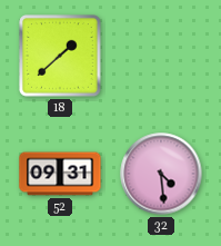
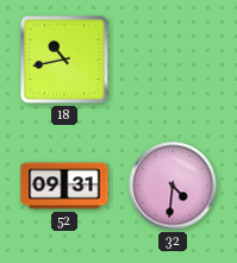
18: 1:38 -> 10:43 (66, 61)
32: 4:29 -> 4:31 (173, 186)
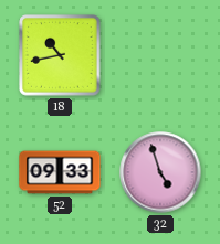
52: 09:31 -> 09:33 (60, 172)
32: 4:31 -> 4:57 (160, 172)
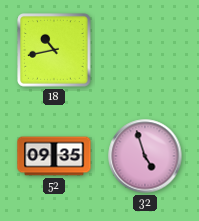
52: 09:33 -> 09:35 (54, 156)
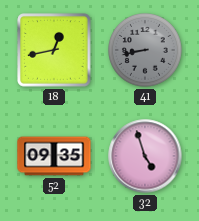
18: 10:43 -> 12:43 (55, 51)
41: none -> 8:43 (146, 51)
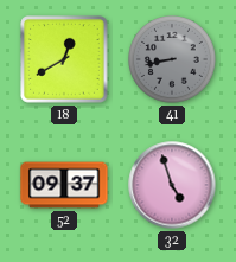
18: 12:43 -> 12:40 (65, 60)
52: 09:35 -> 09:37 (64, 185)
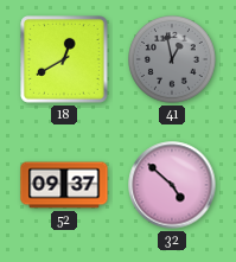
41: 8:43 -> 12:58 (173, 60)
32: 4:57 -> 4:52 (172, 185)
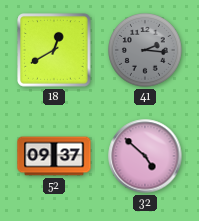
41: 12:58 -> 2:16 (146, 51)
